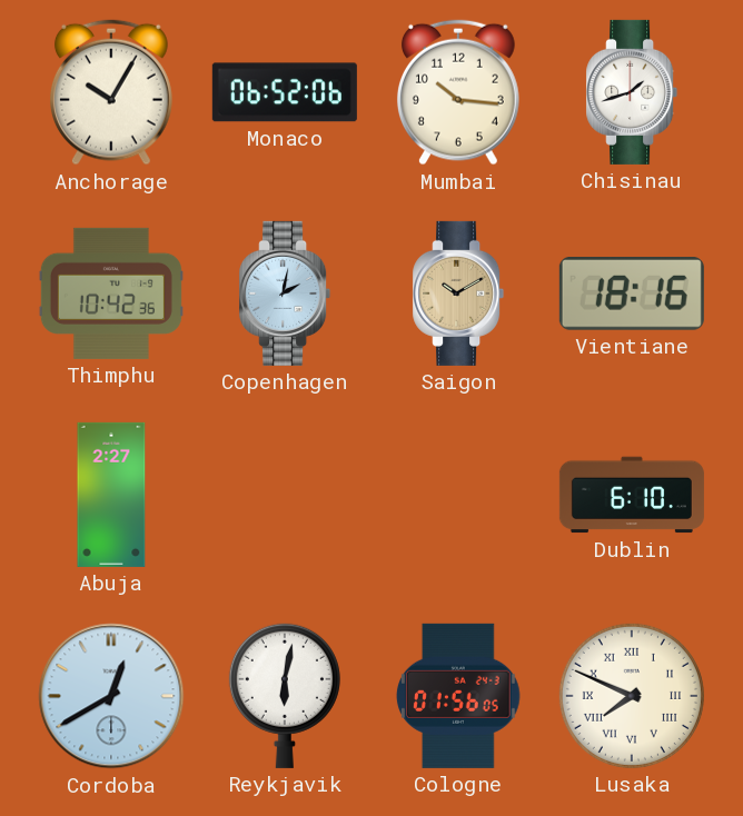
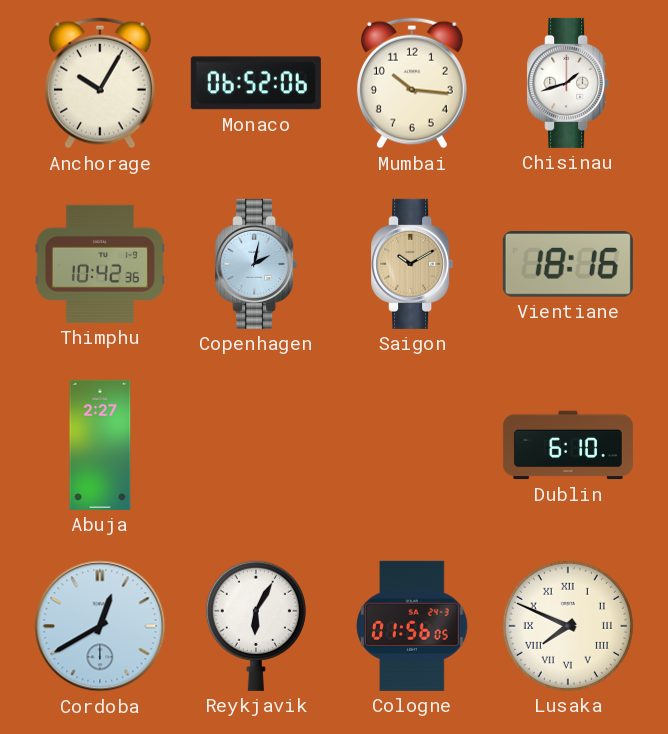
Reykjavik: 6:02 -> 6:05 (256, 626)
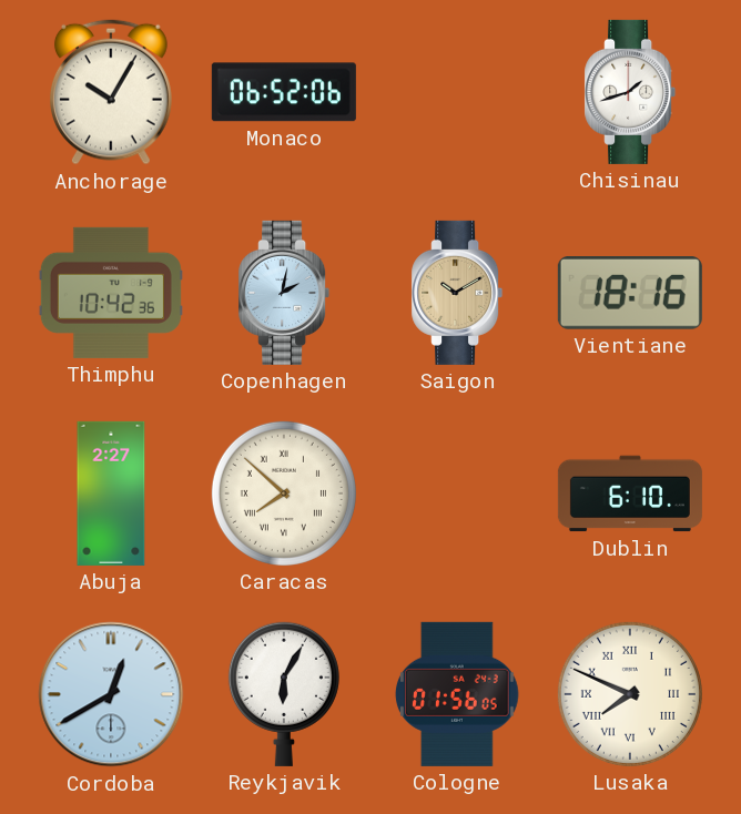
Mumbai: 10:16 -> none (412, 83)
Caracas: none -> 7:52 (284, 494)
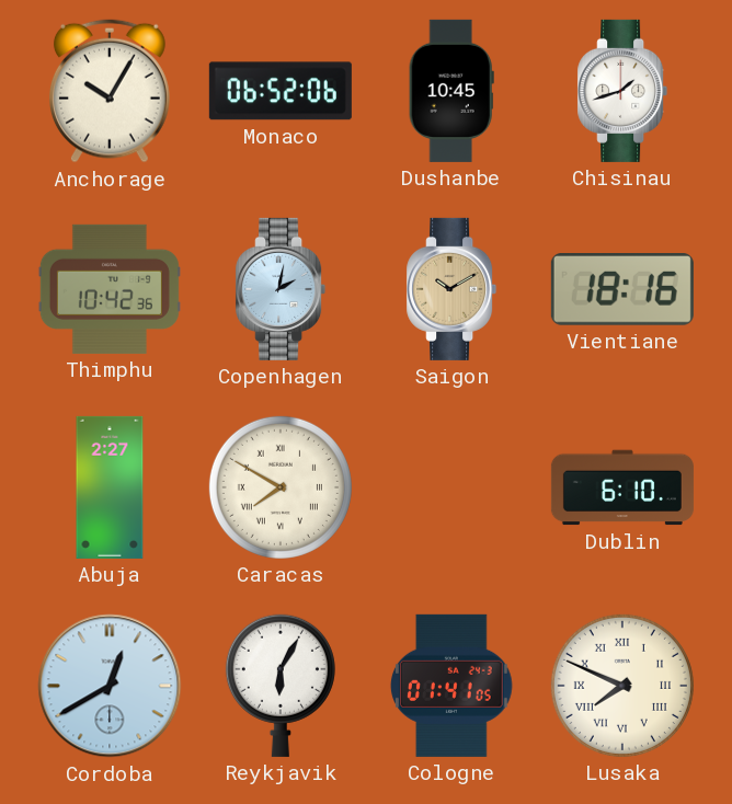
Dushanbe: none -> 10:45 (451, 91)
Caracas: 7:52 -> 7:50 (281, 487)
Cologne: 01:56 -> 01:41 (451, 686)
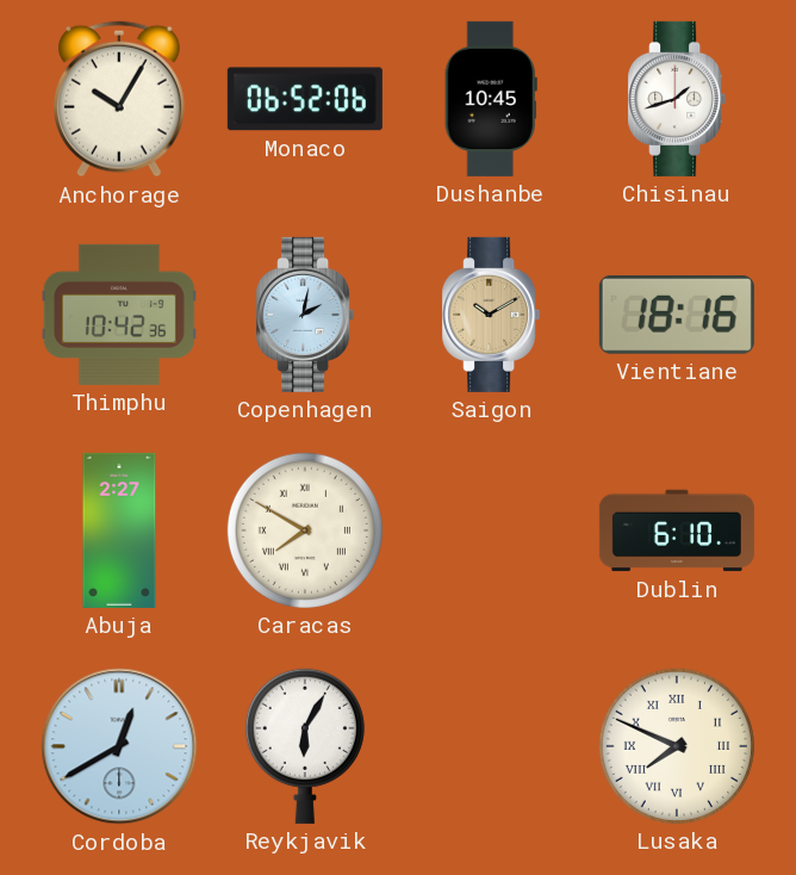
Cologne: 01:41 -> none (451, 686)
